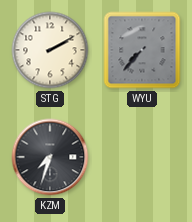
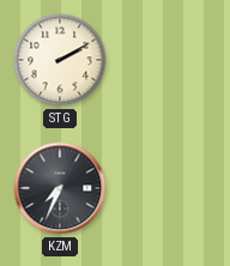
WYU: 7:37 -> none (142, 50)
KZM: 7:33 -> 7:34 (60, 188)
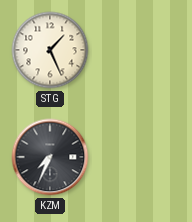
STG: 2:10 -> 1:26 (50, 50)
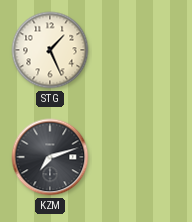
KZM: 7:34 -> 7:12 (50, 157)
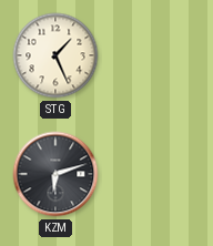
KZM: 7:12 -> 6:12 (55, 174)
